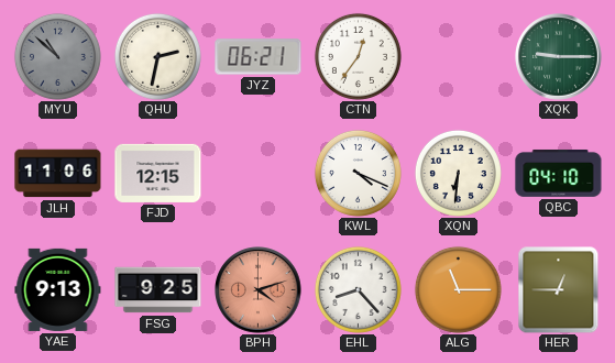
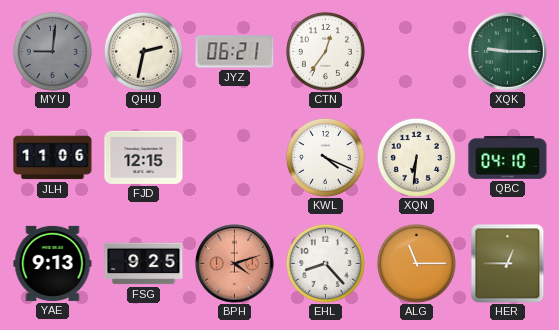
MYU: 10:52 -> 9:01 (52, 51)
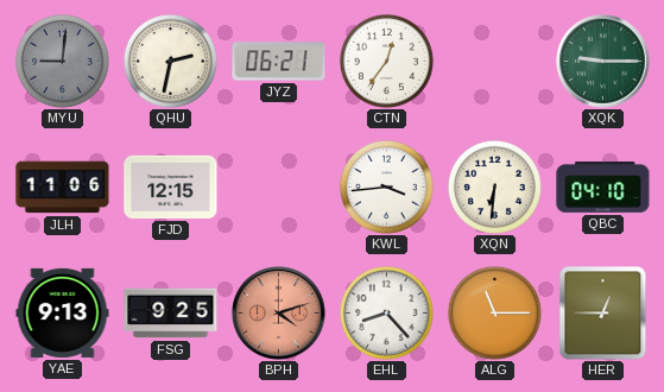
KWL: 4:19 -> 3:44 (386, 186)
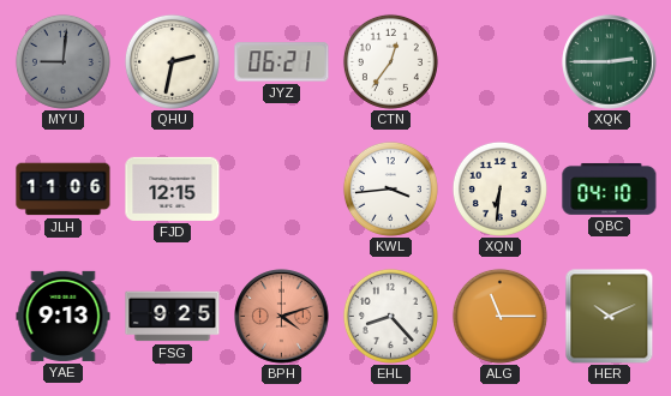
XQK: 9:15 -> 2:45 (610, 62)
HER: 12:45 -> 10:11 (610, 316)
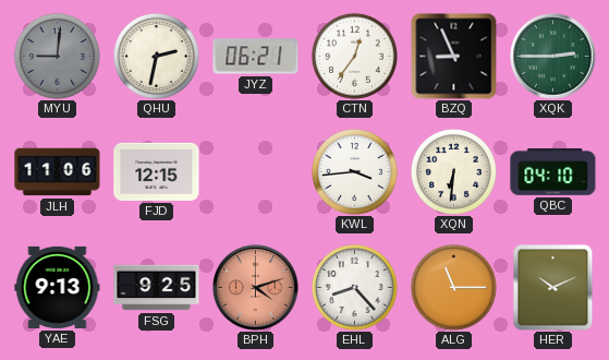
BZQ: none -> 8:56 (453, 56)
